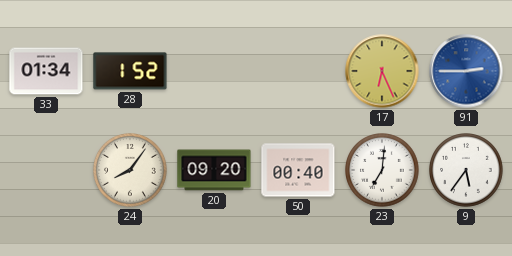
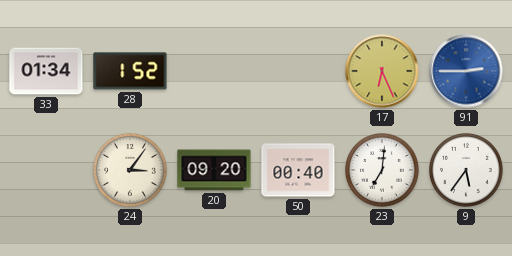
24: 8:06 -> 3:06 (130, 170)
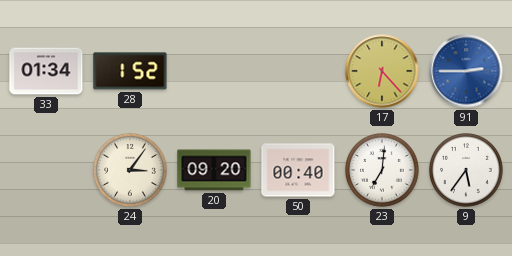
17: 6:26 -> 6:23 (382, 71)
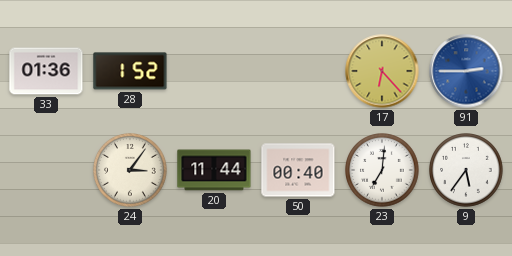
33: 01:34 -> 01:36 (46, 71)
20: 09:20 -> 11:44 (214, 170)
